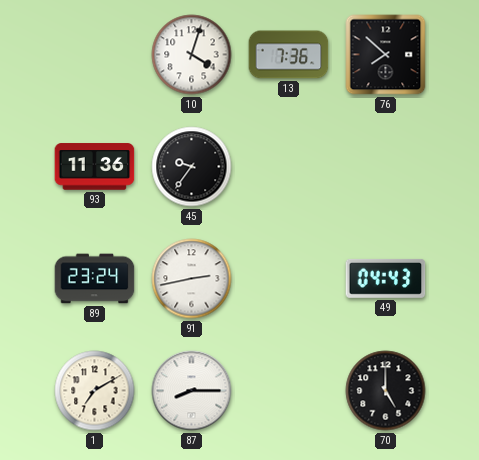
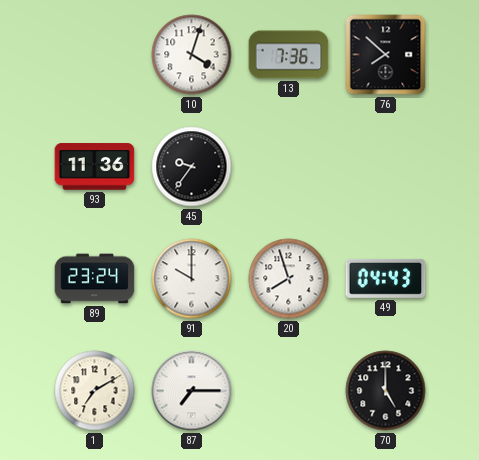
91: 2:43 -> 10:00 (192, 279)
20: none -> 7:57 (289, 279)
87: 8:15 -> 7:15 (192, 391)
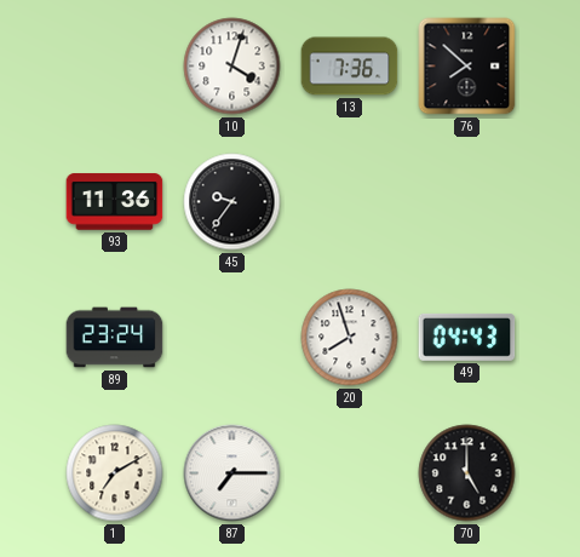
91: 10:00 -> none (192, 279)
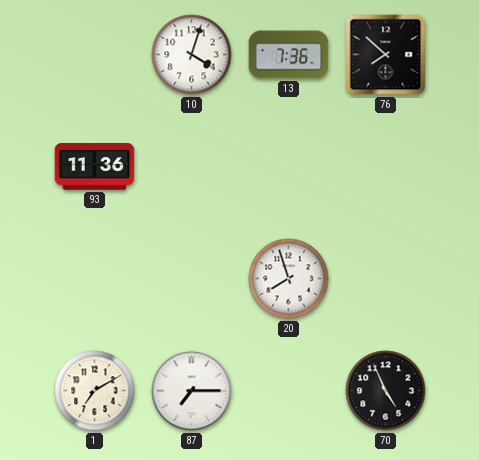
45: 9:36 -> none (232, 202)
89: 23:24 -> none (115, 338)
49: 04:43 -> none (467, 337)
70: 5:00 -> 4:56 (386, 391)
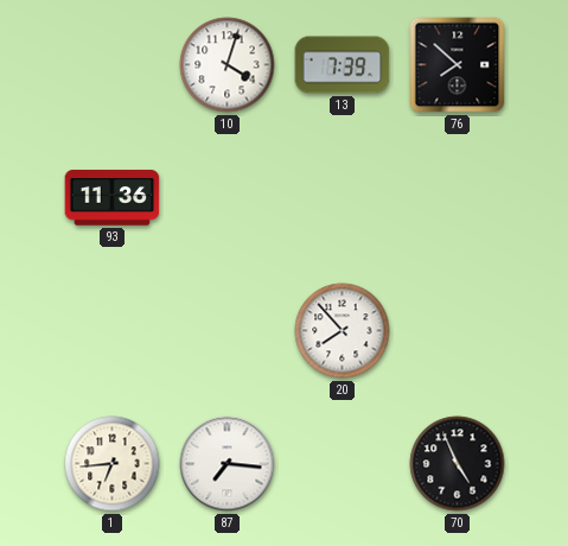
13: 7:36 -> 7:39 (343, 65)
20: 7:57 -> 7:53 (343, 331)
1: 7:10 -> 6:44 (113, 464)
87: 7:15 -> 7:16 (228, 464)
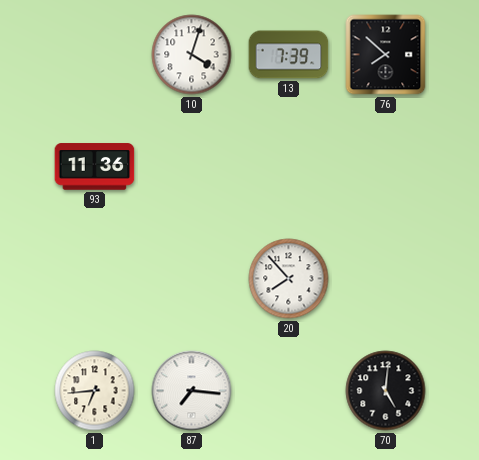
70: 4:56 -> 5:01 (386, 391)
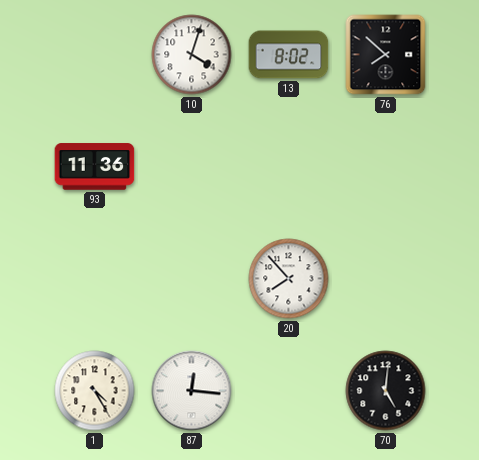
13: 7:39 -> 8:02 (289, 55)
1: 6:44 -> 4:25 (95, 391)
87: 7:16 -> 12:16 (192, 391)
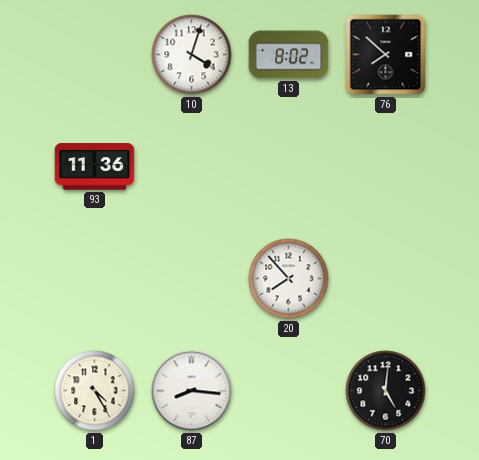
87: 12:16 -> 8:16 (192, 391)
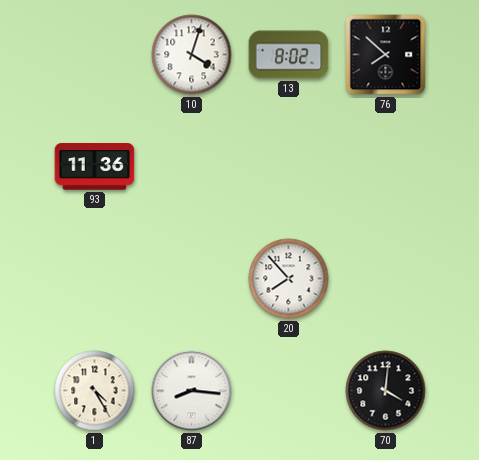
70: 5:01 -> 4:01 (386, 391)
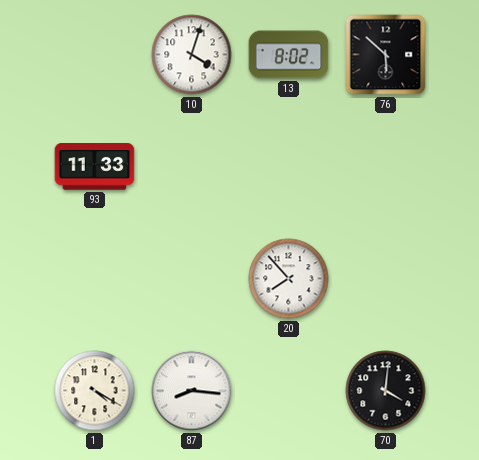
76: 7:52 -> 5:52 (386, 55)
93: 11:36 -> 11:33 (95, 167)
1: 4:25 -> 4:20 (95, 391)
